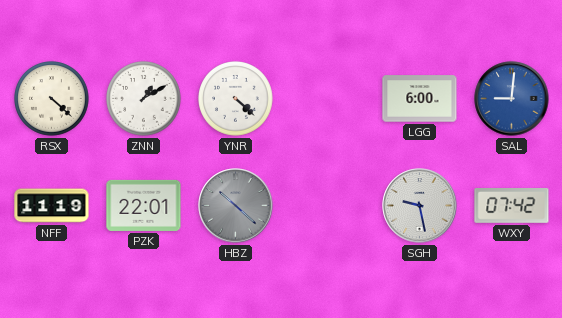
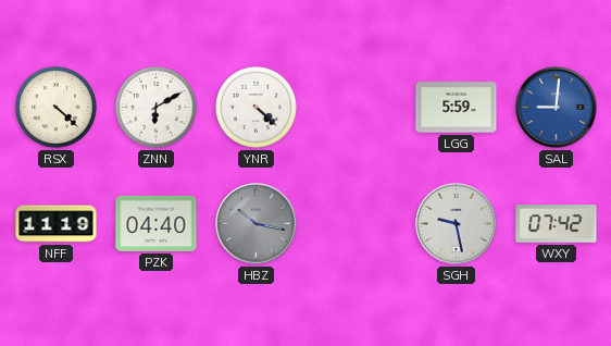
ZNN: 1:10 -> 6:10 (157, 108)
LGG: 6:00 -> 5:59 (457, 108)
PZK: 22:01 -> 04:40 (157, 223)
HBZ: 10:22 -> 10:17 (257, 224)
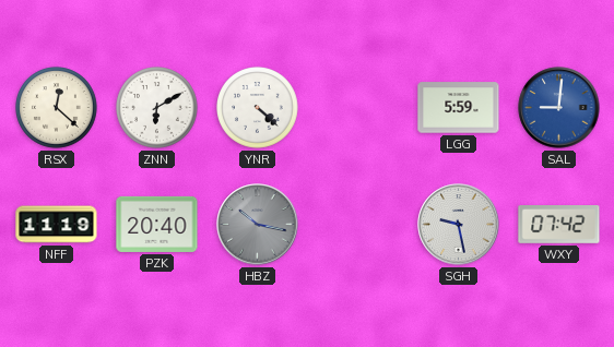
RSX: 4:22 -> 12:22 (57, 108)
PZK: 04:40 -> 20:40 (157, 224)
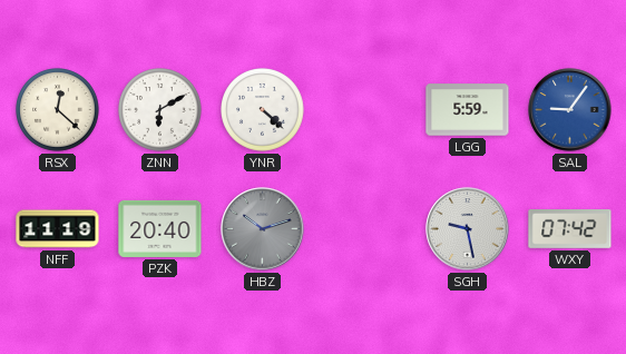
SAL: 9:01 -> 9:06 (570, 110)
HBZ: 10:17 -> 10:12 (263, 229)
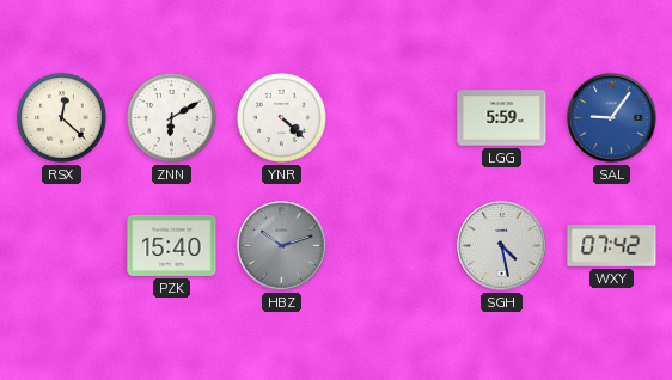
NFF: 11:19 -> none (58, 229)
PZK: 20:40 -> 15:40 (172, 245)
SGH: 9:28 -> 4:28 (502, 246)
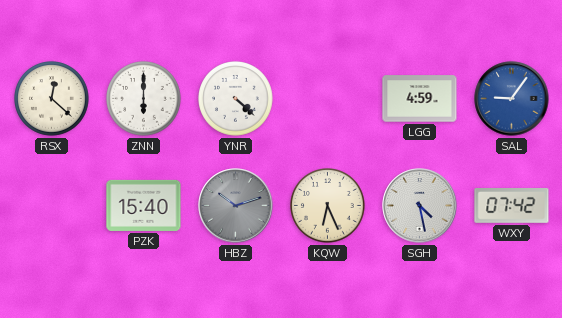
ZNN: 6:10 -> 6:00 (144, 99)
LGG: 5:59 -> 4:59 (420, 99)
KQW: none -> 6:26 (328, 206)
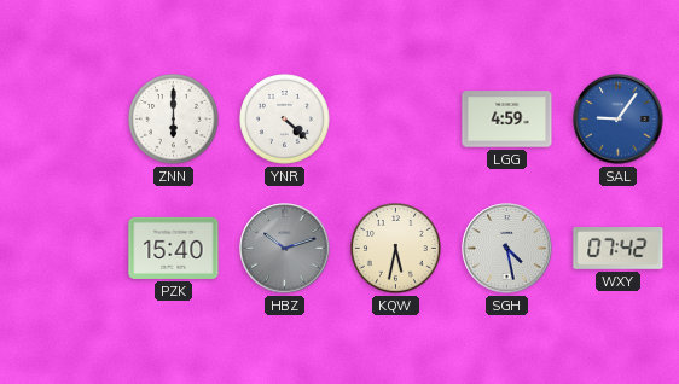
RSX: 12:22 -> none (52, 99)
KQW: 6:26 -> 5:32 (396, 249)
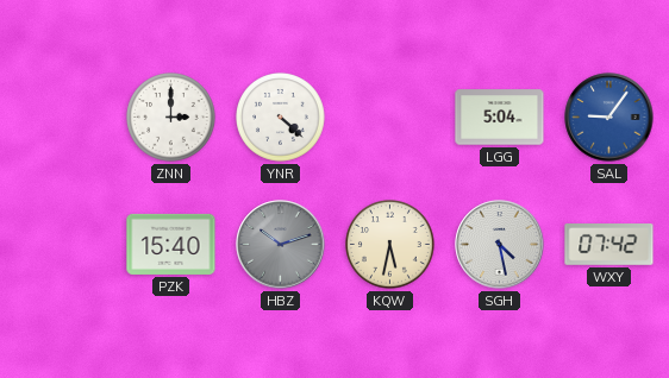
ZNN: 6:00 -> 3:00 (171, 118)
LGG: 4:59 -> 5:04 (500, 118)
